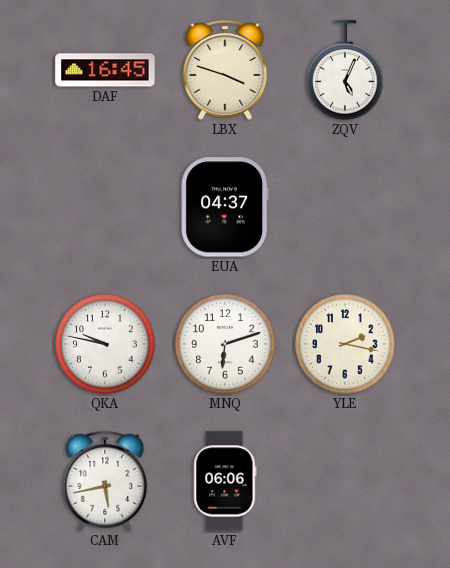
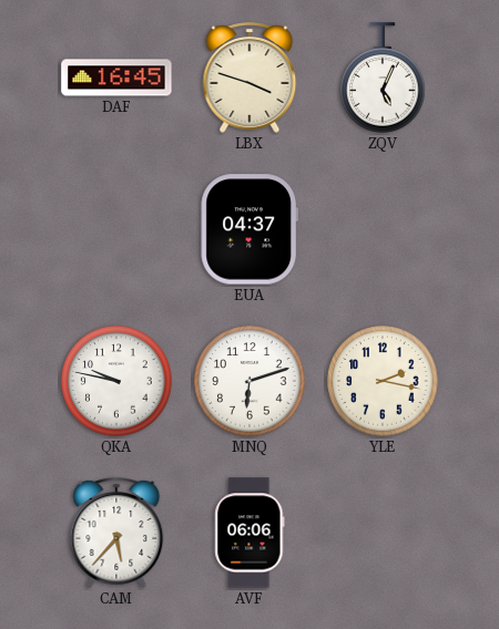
CAM: 5:43 -> 5:37 (116, 533)
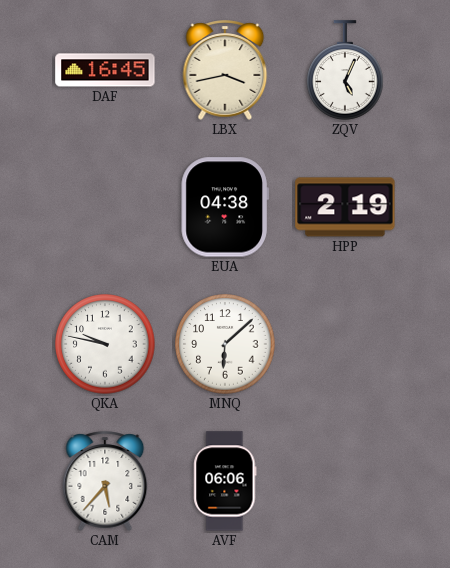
LBX: 3:48 -> 3:43 (225, 70)
EUA: 04:37 -> 04:38 (225, 207)
HPP: none -> 2:19 (345, 207)
MNQ: 6:12 -> 6:08 (225, 344)
YLE: 2:17 -> none (383, 381)
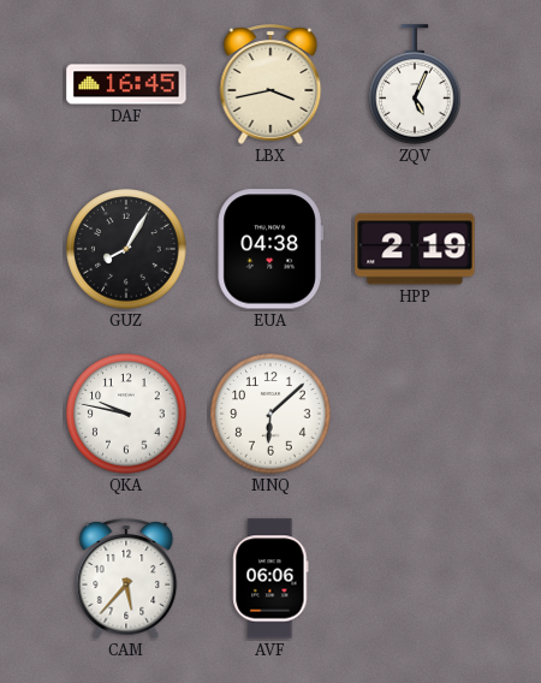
GUZ: none -> 8:05 (126, 249)
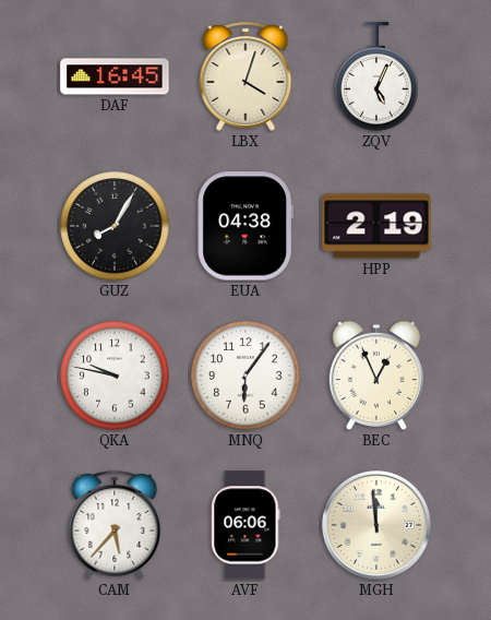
LBX: 3:43 -> 4:03 (245, 76)
MNQ: 6:08 -> 6:06 (245, 375)
BEC: none -> 12:56 (376, 375)
MGH: none -> 11:59 (376, 525)
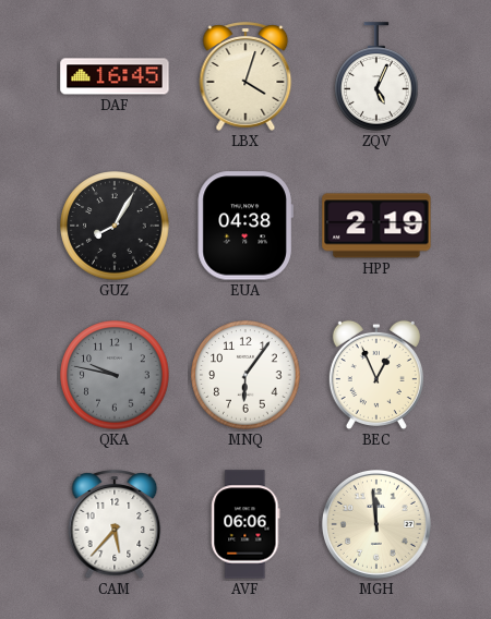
QKA dial: white -> grey (115, 375)
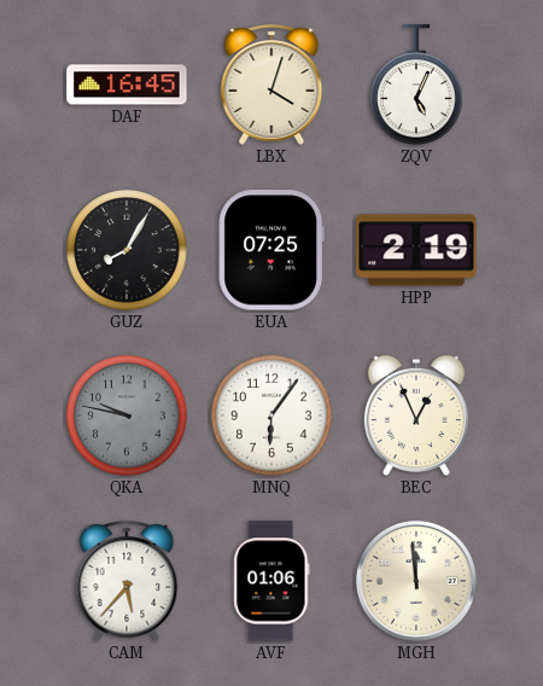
EUA: 04:38 -> 07:25 (271, 250)
AVF: 06:06 -> 01:06 (271, 581)
